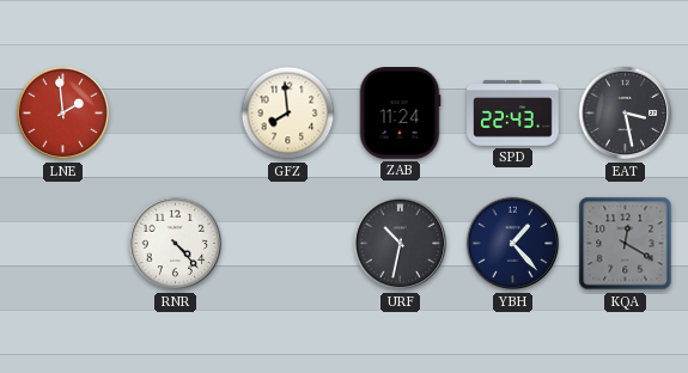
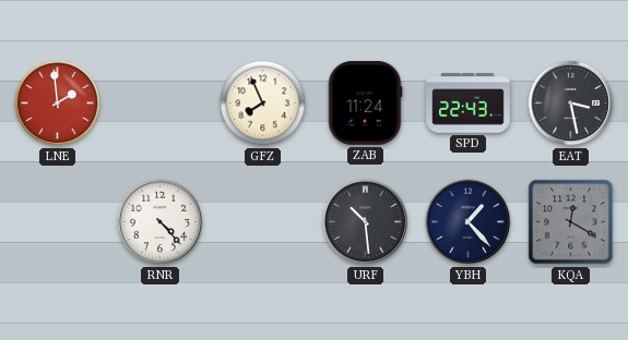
GFZ: 7:59 -> 7:56 (263, 104)
URF: 10:32 -> 10:29 (366, 222)
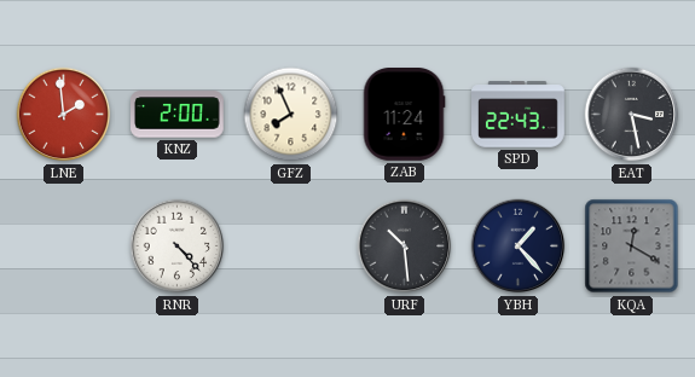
KNZ: none -> 2:00 (178, 115)
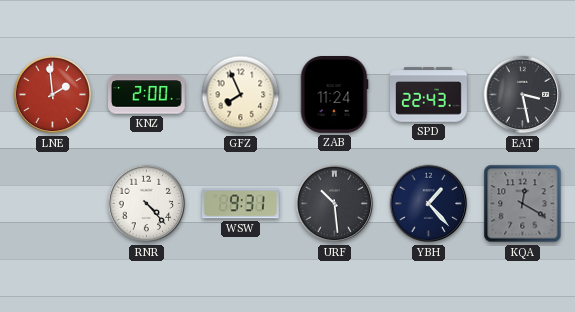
WSW: none -> 9:31 (240, 204)
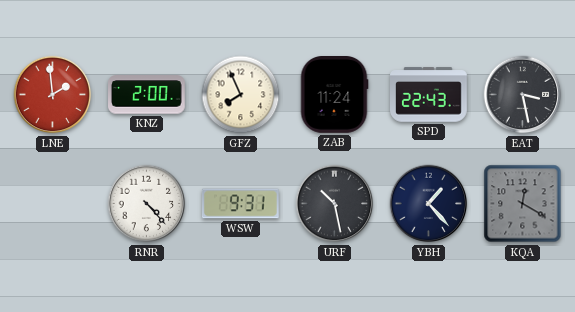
URF: 10:29 -> 10:28 (335, 204)
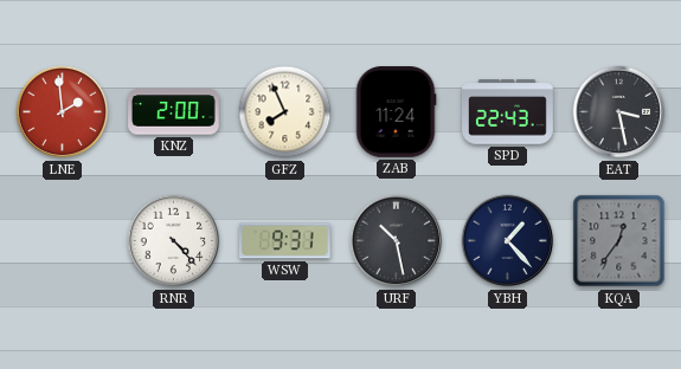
KQA: 12:20 -> 12:36 (619, 241)
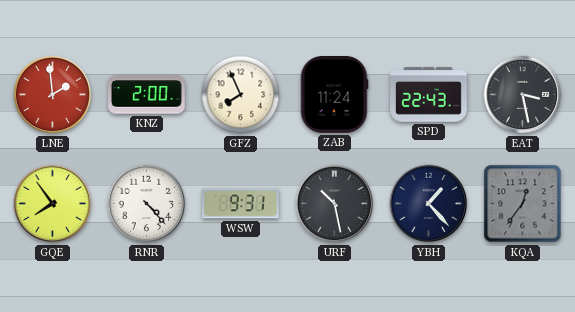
GQE: none -> 7:54 (53, 204)
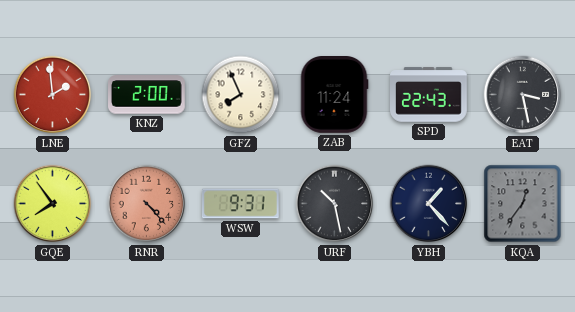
RNR dial: white -> salmon (147, 204)
